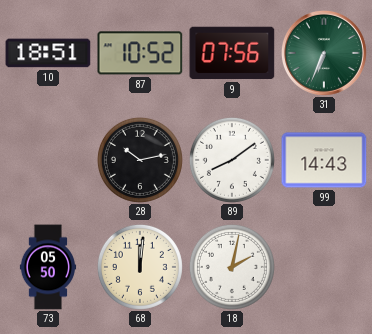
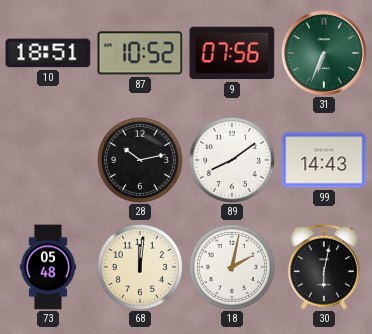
73: 05:50 -> 05:48 (48, 267)
30: none -> 6:02 (324, 267)
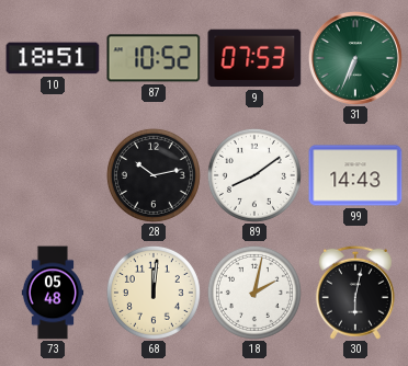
9: 07:56 -> 07:53 (254, 58)
